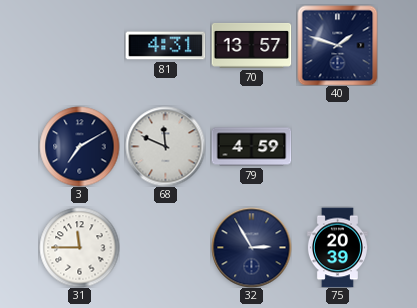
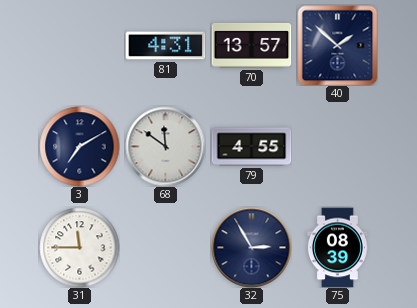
40: 1:48 -> 1:52 (337, 45)
68: 11:49 -> 11:51 (165, 146)
79: 4:59 -> 4:55 (251, 147)
75: 20:39 -> 08:39 (337, 247)
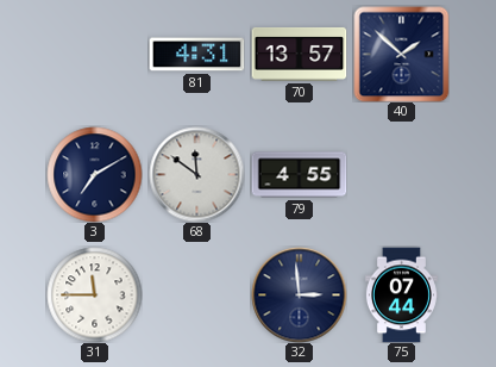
32: 2:55 -> 2:59 (299, 294)
75: 08:39 -> 07:44 (401, 294)
